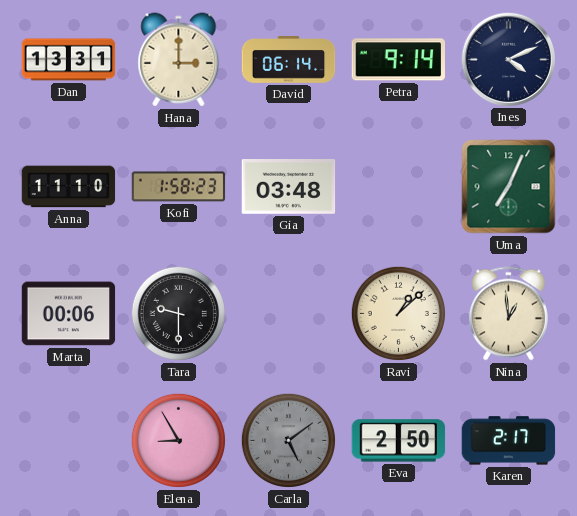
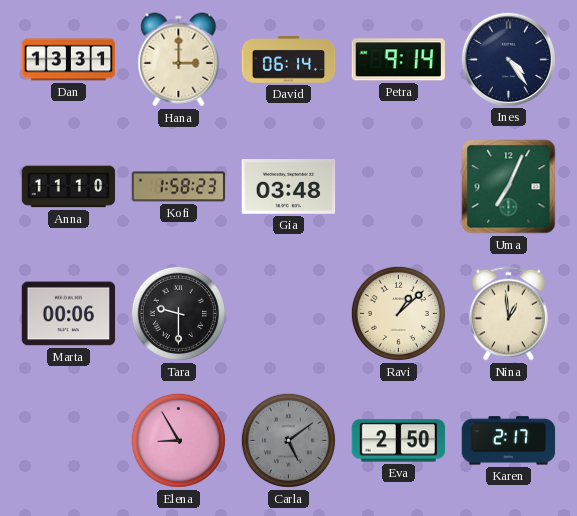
Ines: 4:11 -> 4:24 (508, 59)
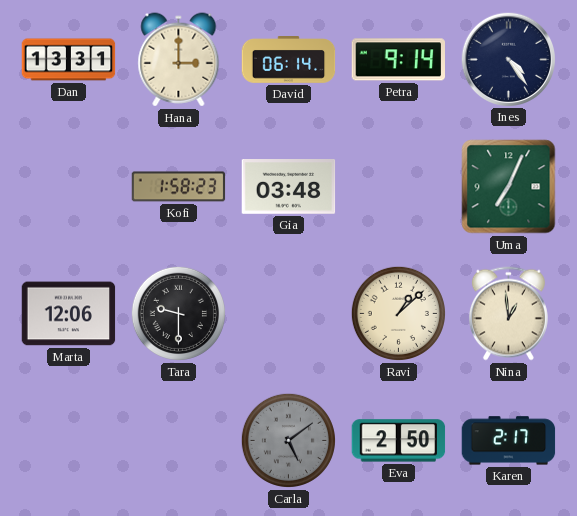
Anna: 11:10 -> none (69, 187)
Marta: 00:06 -> 12:06 (69, 314)
Elena: 8:55 -> none (178, 440)
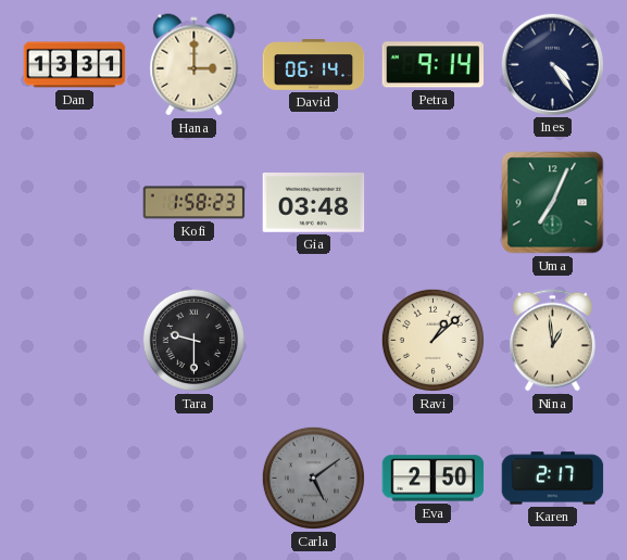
Marta: 12:06 -> none (69, 314)
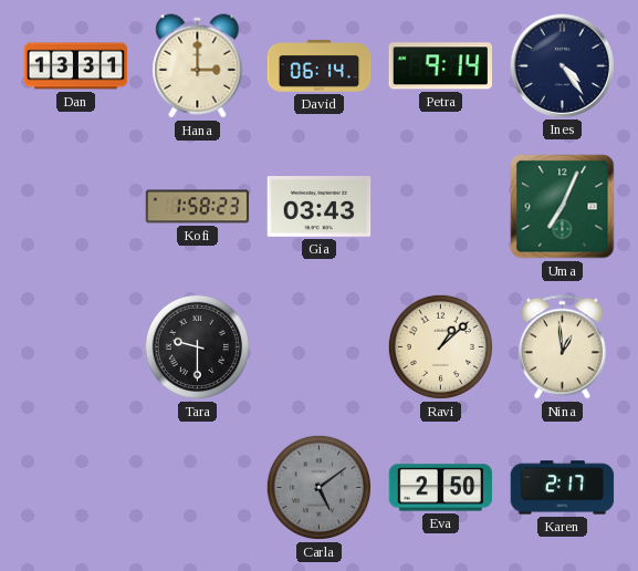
Gia: 03:48 -> 03:43 (320, 207)
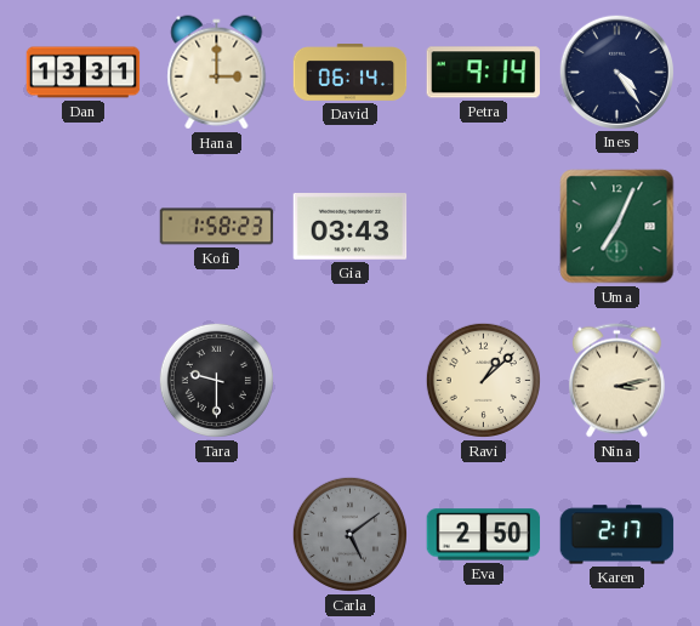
Nina: 12:59 -> 3:13 (616, 381)
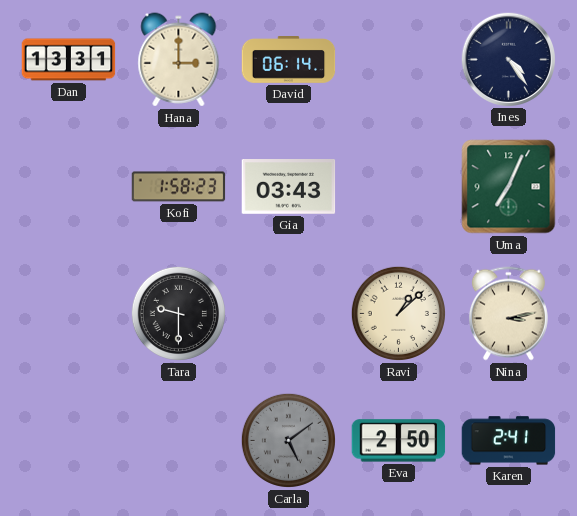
Petra: 9:14 -> none (483, 73)
Karen: 2:17 -> 2:41 (509, 441)
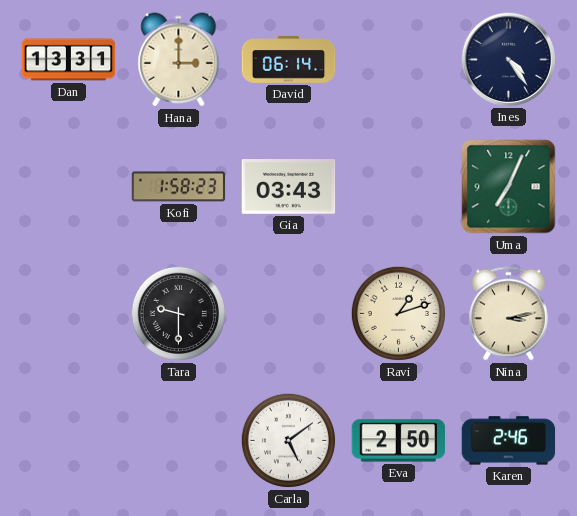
Ravi: 1:08 -> 1:12 (398, 313)
Carla dial: grey -> white (288, 440)
Karen: 2:41 -> 2:46 (509, 441)
